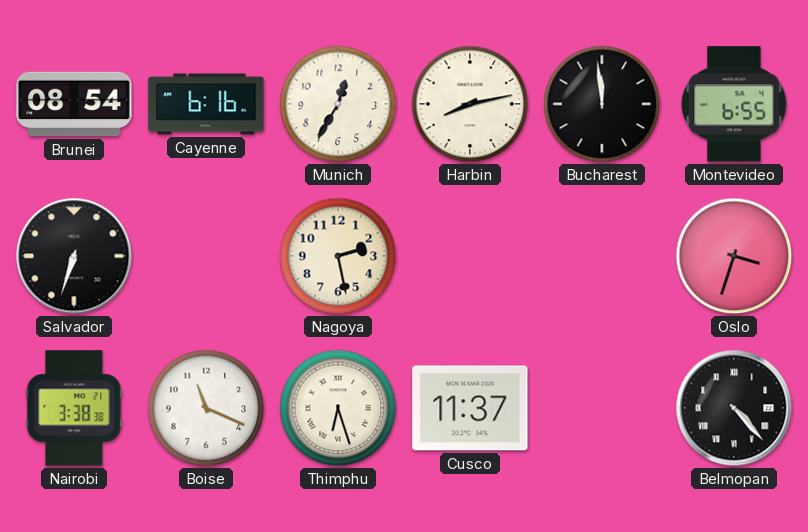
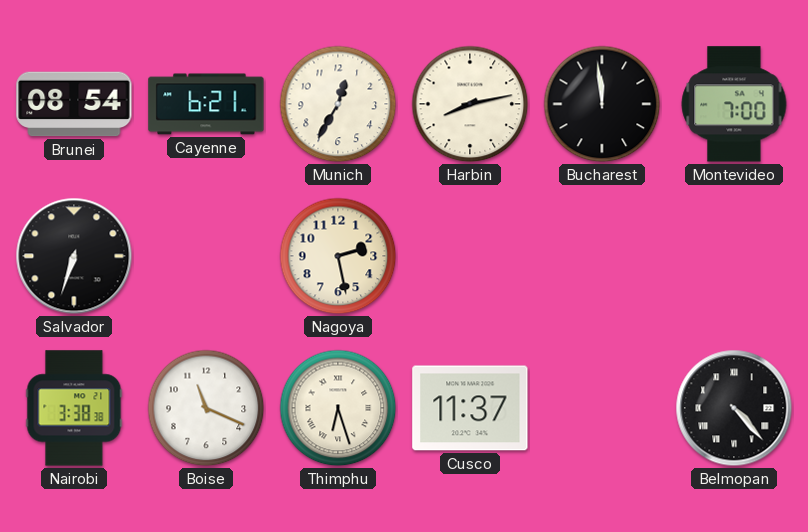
Cayenne: 6:16 -> 6:21 (206, 104)
Montevideo: 6:55 -> 7:00 (734, 104)
Oslo: 3:33 -> none (734, 256)
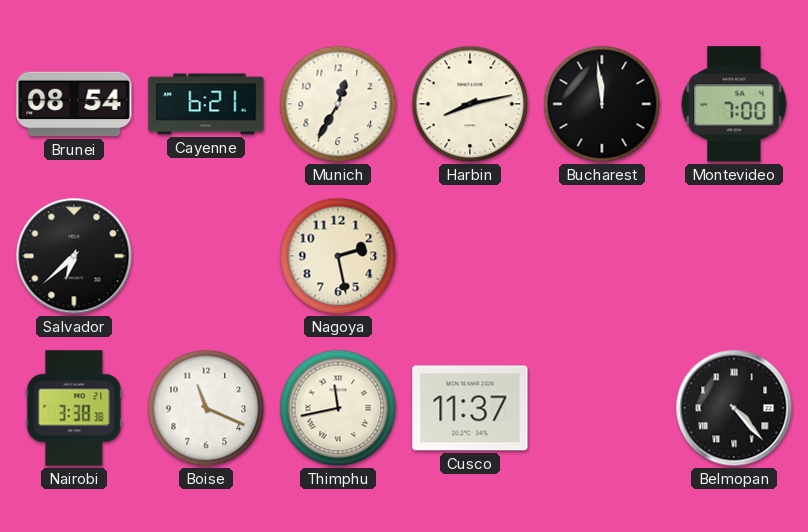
Salvador: 6:33 -> 6:38 (74, 256)
Thimphu: 6:27 -> 11:43 (338, 408)
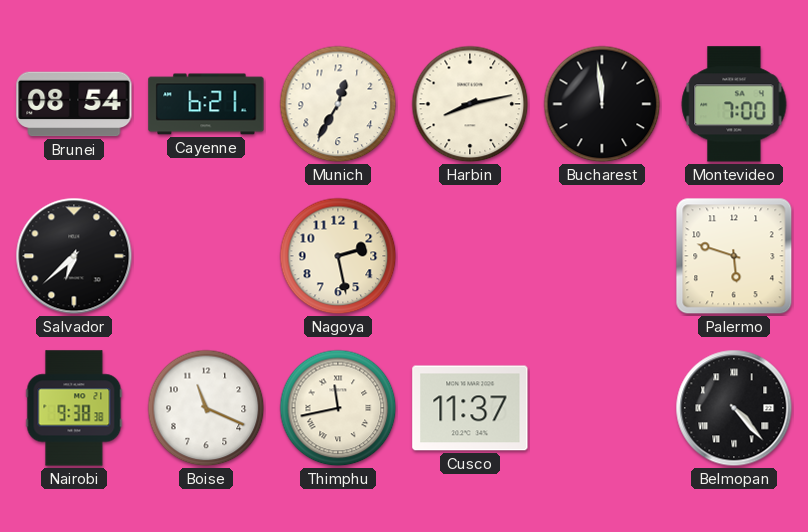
Palermo: none -> 5:48 (734, 256)
Nairobi: 3:38 -> 9:38 (74, 408)
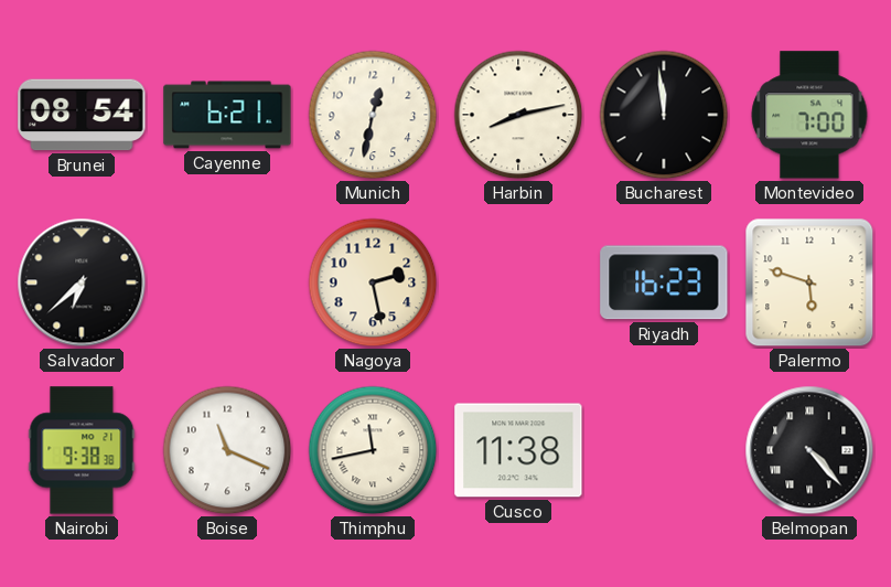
Munich: 12:35 -> 12:32 (373, 115)
Riyadh: none -> 16:23 (664, 282)
Cusco: 11:37 -> 11:38 (518, 450)
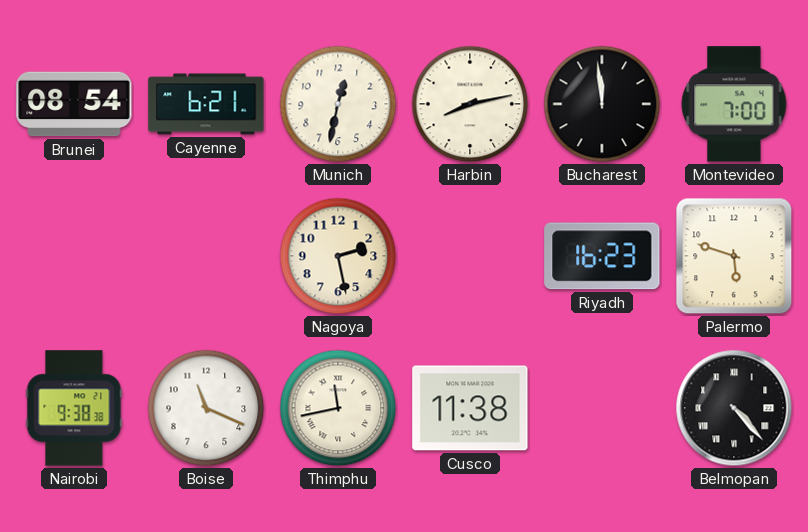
Salvador: 6:38 -> none (82, 282)
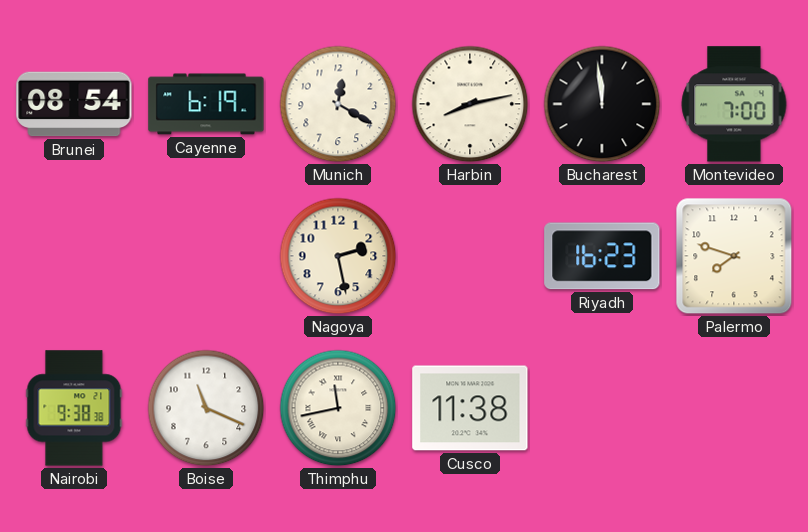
Cayenne: 6:21 -> 6:19 (206, 104)
Munich: 12:32 -> 12:20 (338, 104)
Palermo: 5:48 -> 7:48 (734, 256)
Belmopan: 4:23 -> none (734, 408)
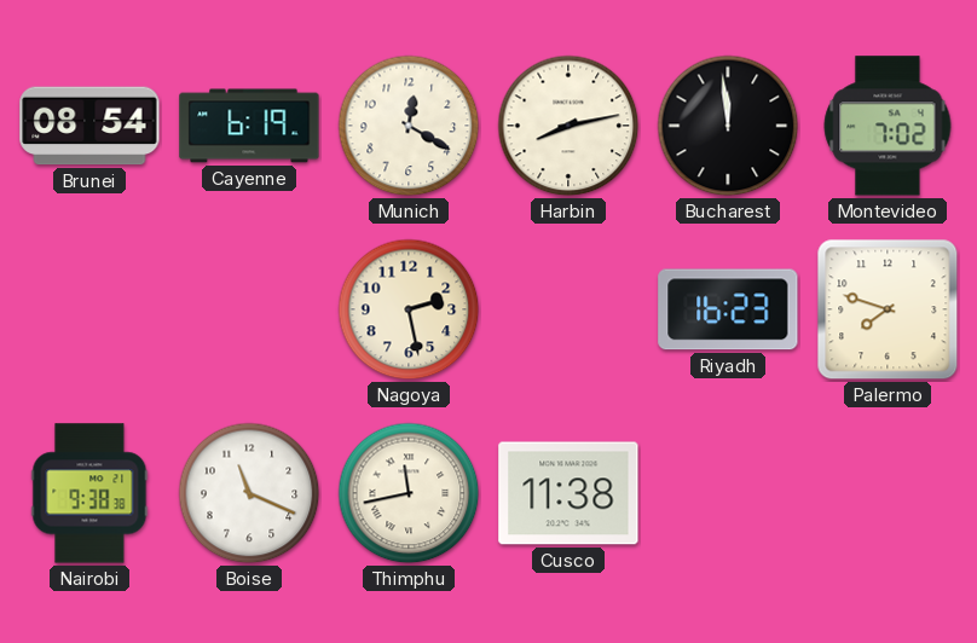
Montevideo: 7:00 -> 7:02 (888, 126)
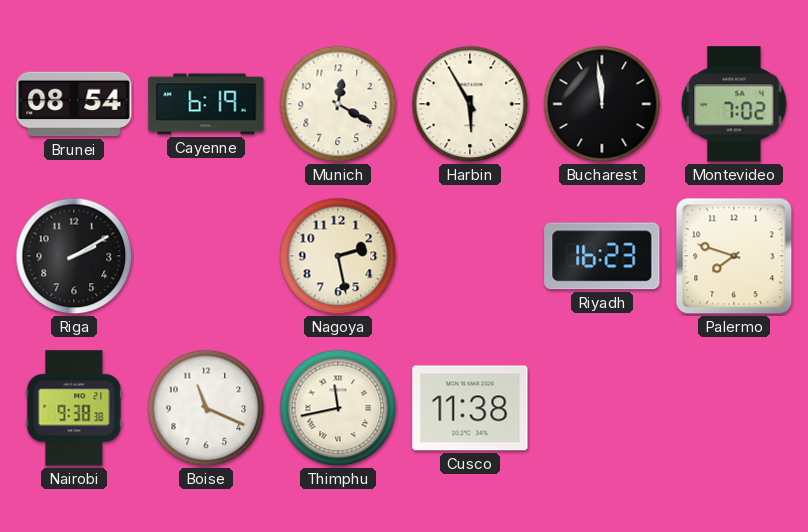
Harbin: 8:13 -> 5:55 (470, 104)
Riga: none -> 2:10 (74, 256)
